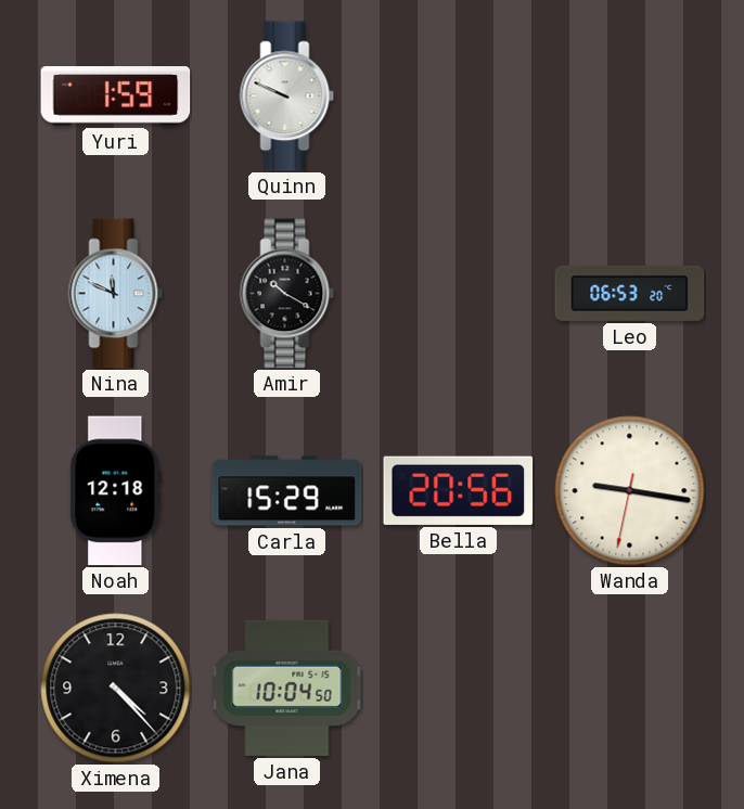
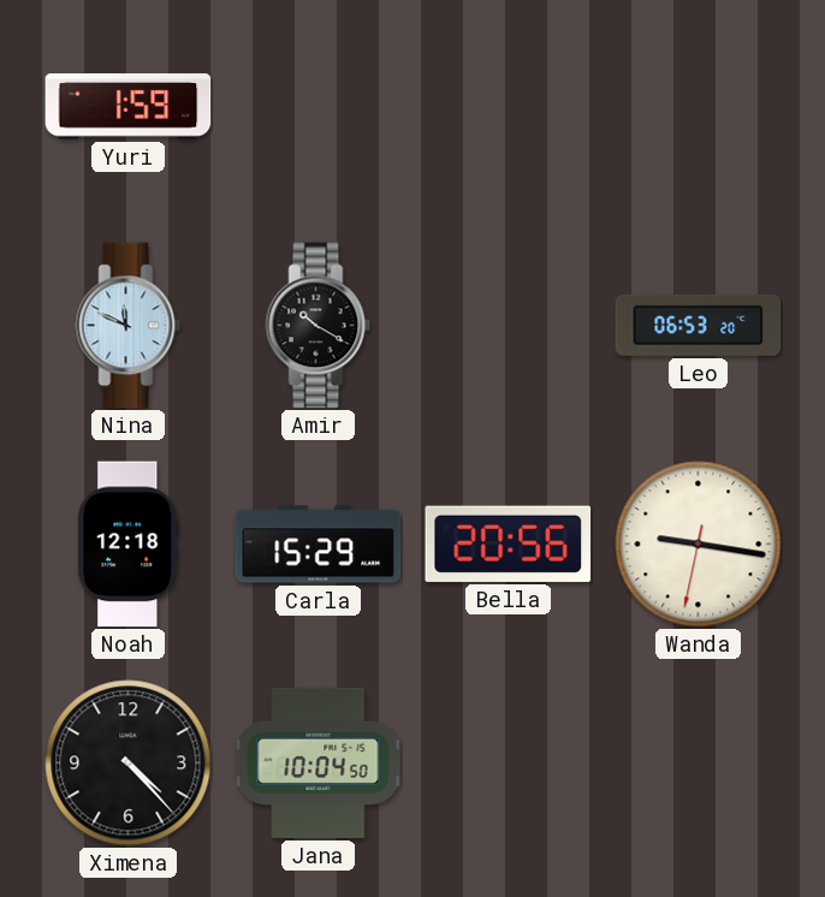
Quinn: 9:49 -> none (287, 97)
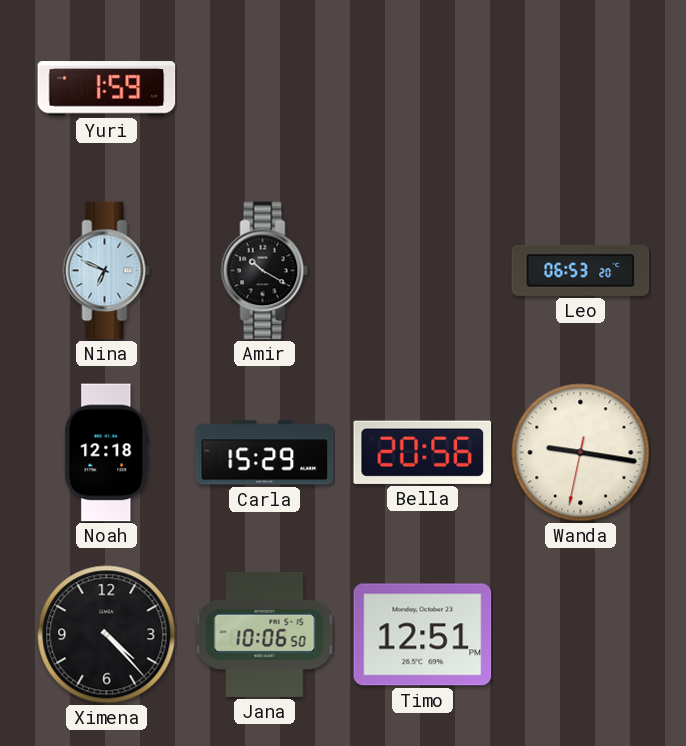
Nina: 11:49 -> 6:49 (107, 271)
Jana: 10:04 -> 10:06 (265, 634)
Timo: none -> 12:51 (423, 635)
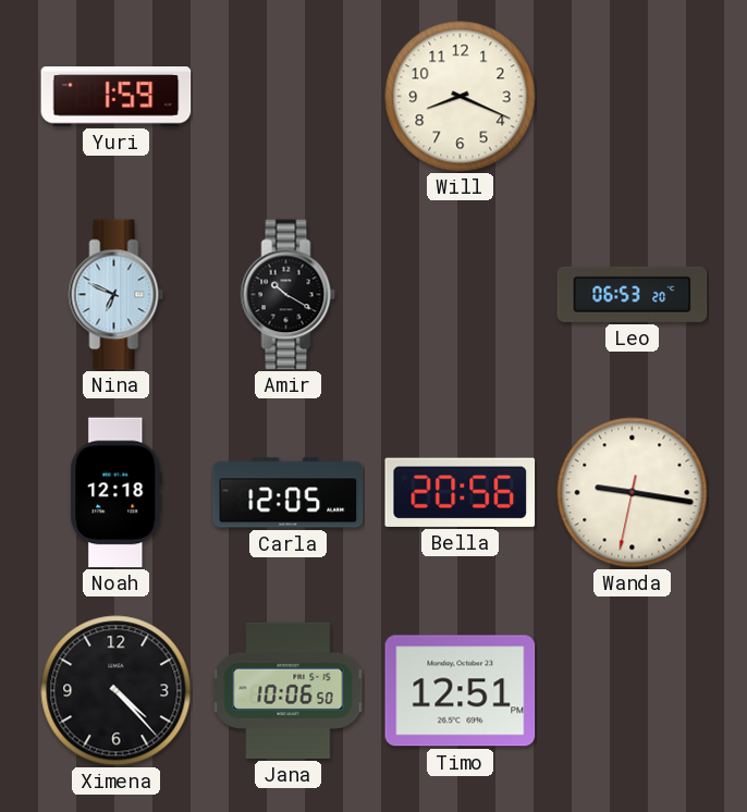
Will: none -> 8:19 (461, 97)
Carla: 15:29 -> 12:05 (289, 493)
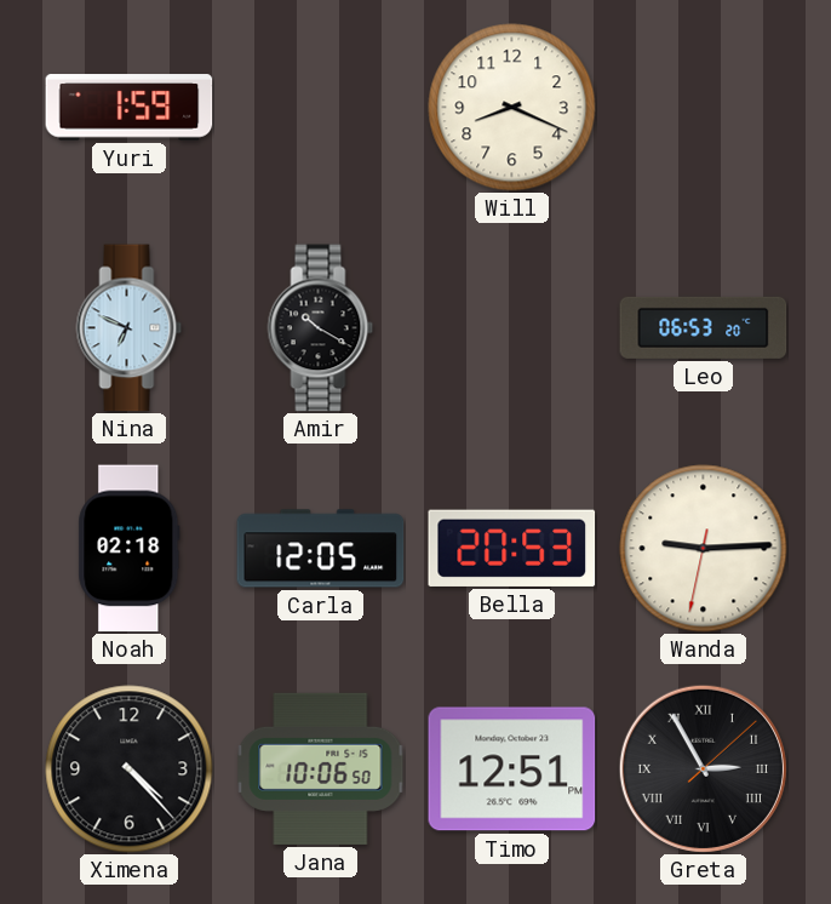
Noah: 12:18 -> 02:18 (130, 549)
Bella: 20:56 -> 20:53 (512, 548)
Wanda: 9:16 -> 9:14 (704, 549)
Greta: none -> 2:55 (703, 768)
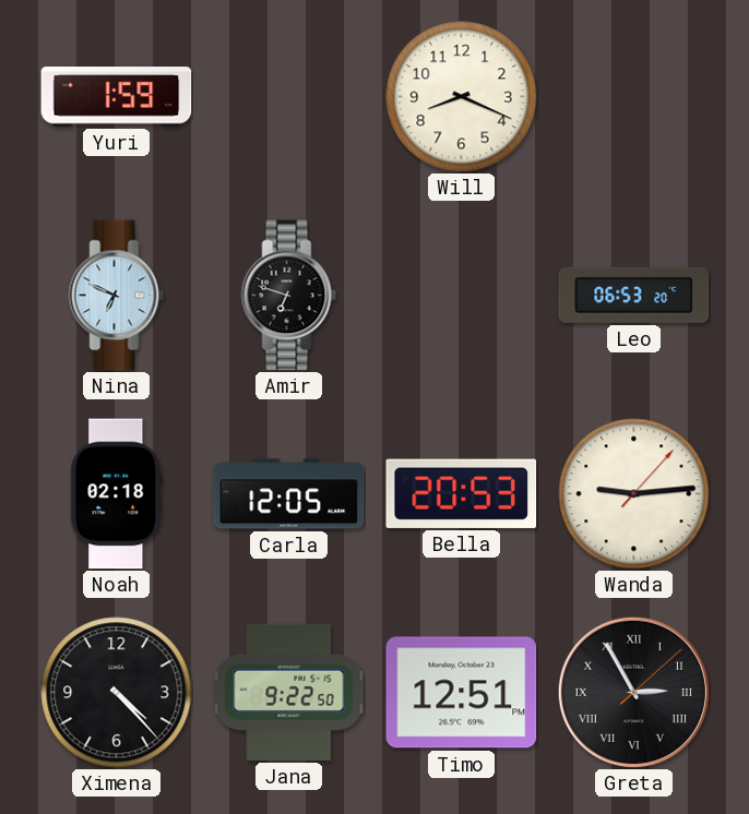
Amir: 10:20 -> 6:48 (289, 296)
Wanda: 9:14:32 -> 9:14:07 (634, 494)
Jana: 10:06 -> 9:22 (289, 692)
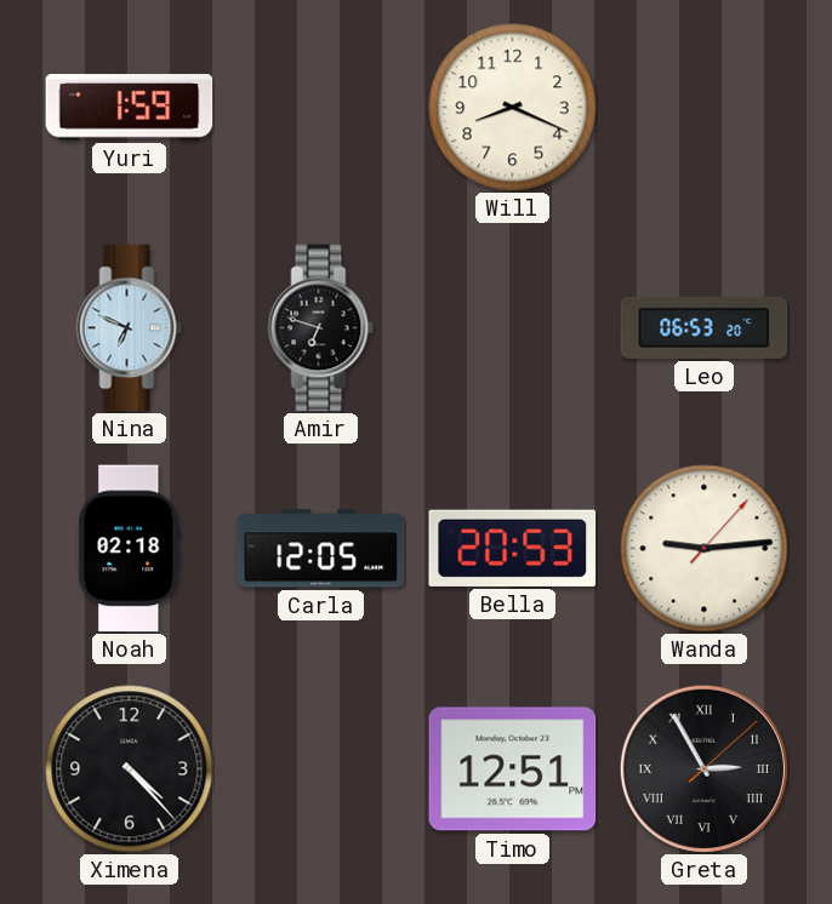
Jana: 9:22 -> none (289, 692)
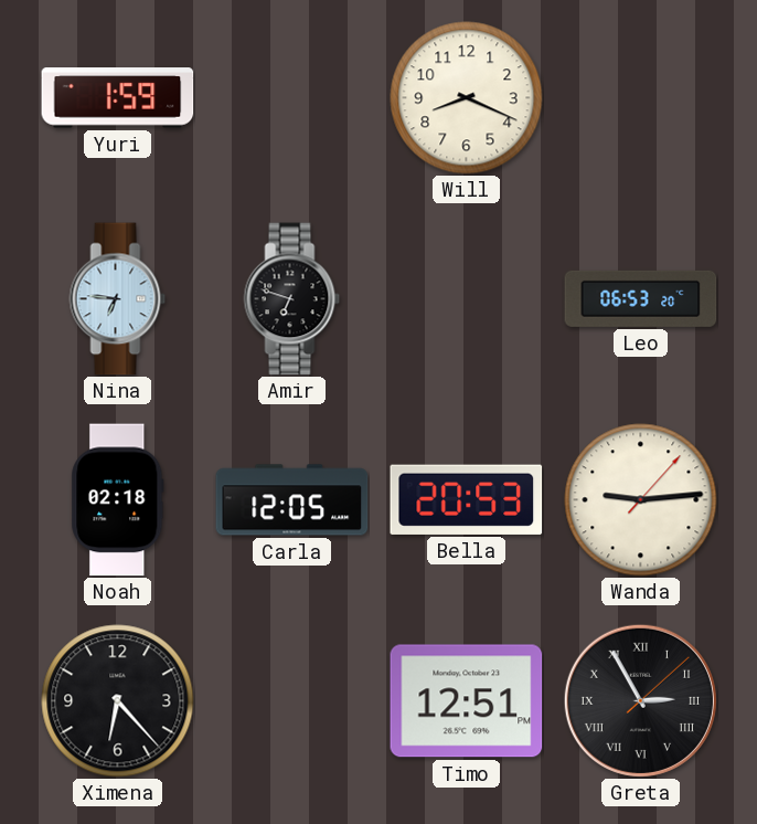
Nina: 6:49 -> 6:46 (118, 299)
Ximena: 4:23 -> 6:23 (118, 701)
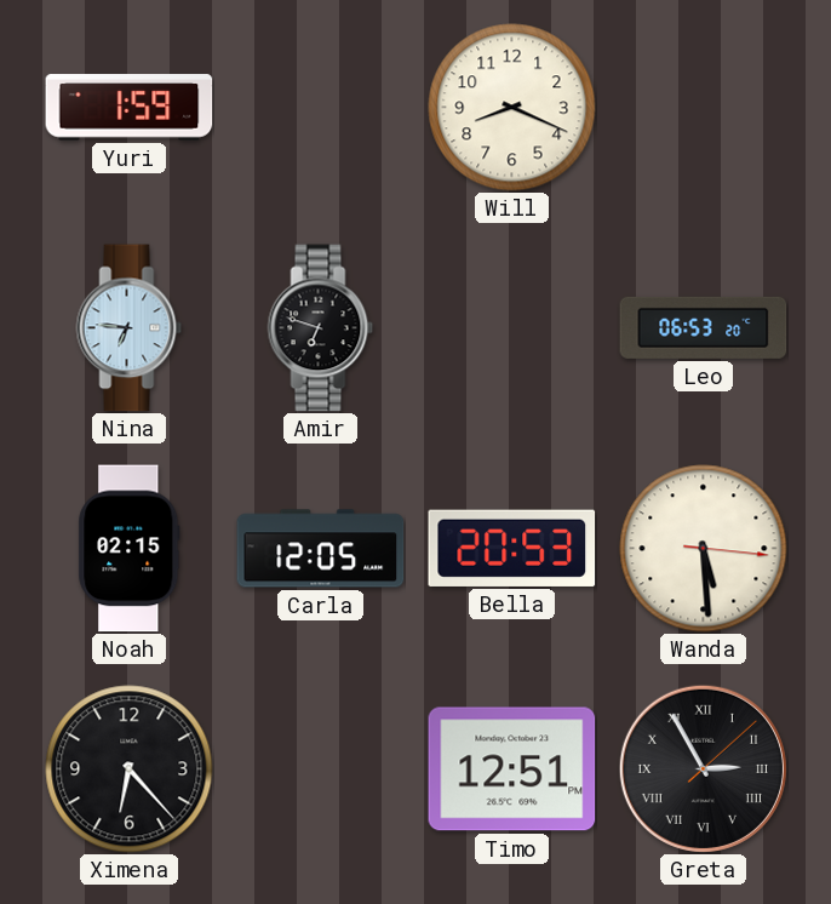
Noah: 02:18 -> 02:15 (130, 549)
Wanda: 9:14 -> 5:29 (704, 549)
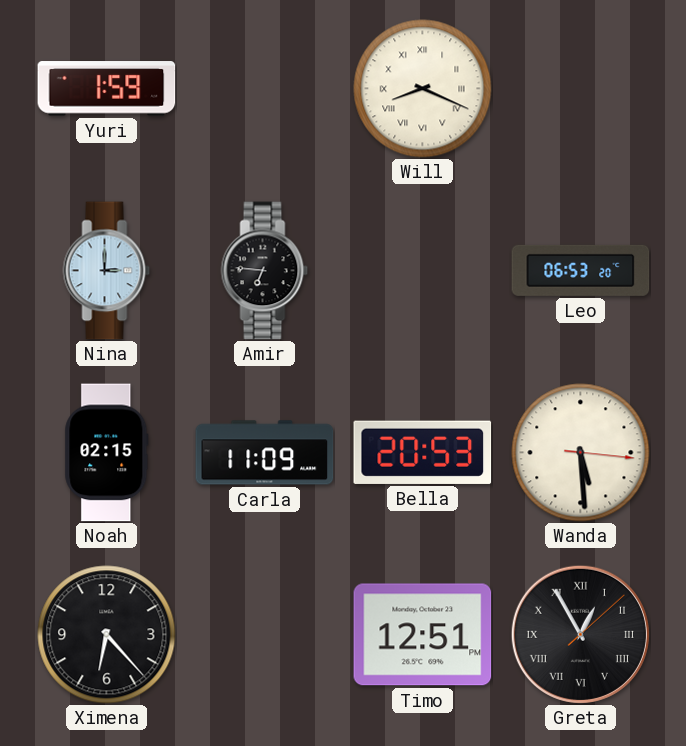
Will numerals: Arabic -> Roman (423, 89)
Nina: 6:46 -> 3:00 (107, 271)
Amir: 6:48 -> 6:46 (265, 271)
Carla: 12:05 -> 11:09 (265, 453)
Greta: 2:55 -> 12:55 (580, 634)
